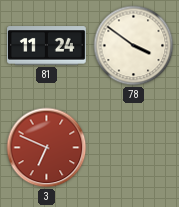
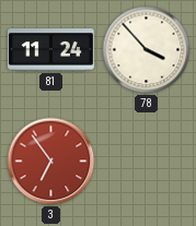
78: 3:51 -> 3:53 (147, 50)
3: 6:49 -> 6:54 (51, 162)
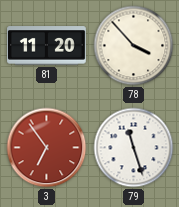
81: 11:24 -> 11:20 (47, 46)
79: none -> 11:27 (134, 148)
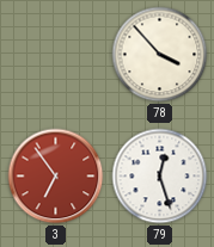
81: 11:20 -> none (47, 46)
79: 11:27 -> 12:27 (160, 177)
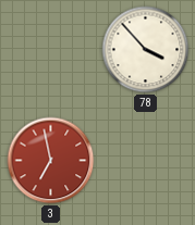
3: 6:54 -> 6:58 (51, 161)
79: 12:27 -> none (160, 177)
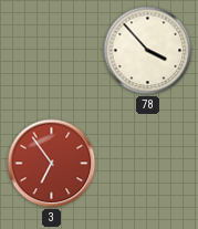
3: 6:58 -> 6:54 (52, 164)
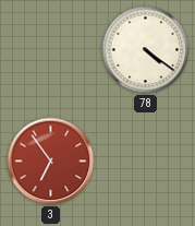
78: 3:53 -> 4:21 (146, 50)
